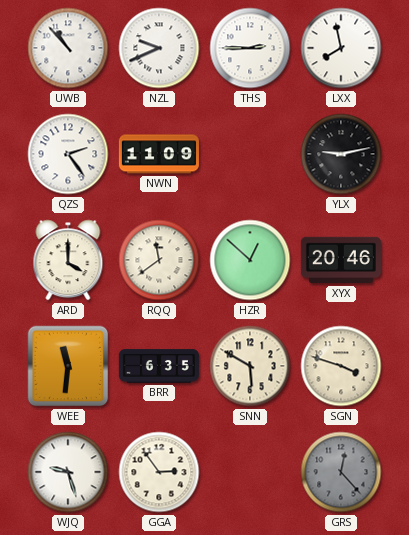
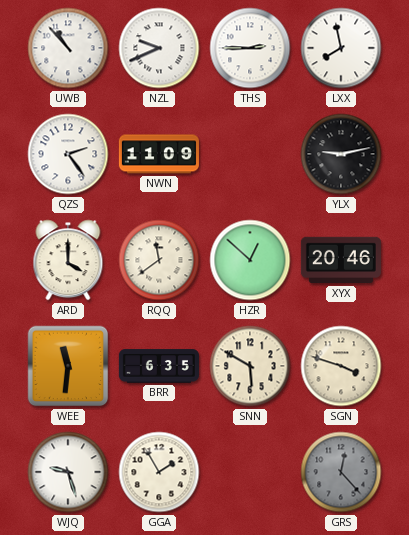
GGA: 2:54 -> 1:55 (159, 472)
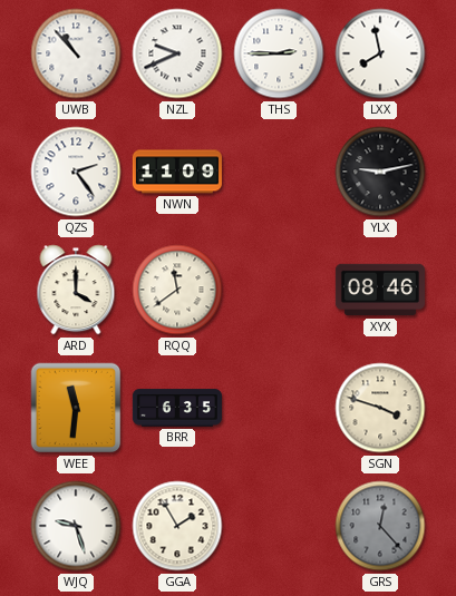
HZR: 12:52 -> none (250, 260)
XYX: 20:46 -> 08:46 (380, 290)
SNN: 5:50 -> none (250, 366)
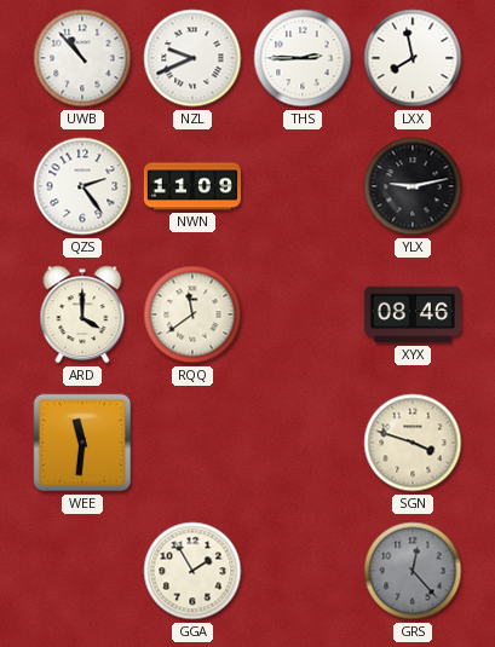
BRR: 6:35 -> none (177, 408)
WJQ: 9:27 -> none (76, 526)
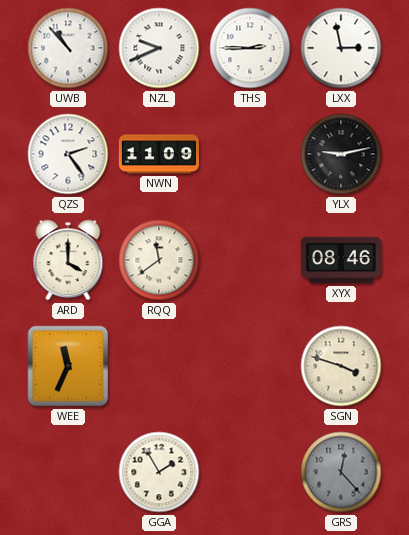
LXX: 7:58 -> 2:58 (341, 48)
WEE: 11:31 -> 11:34 (68, 366)
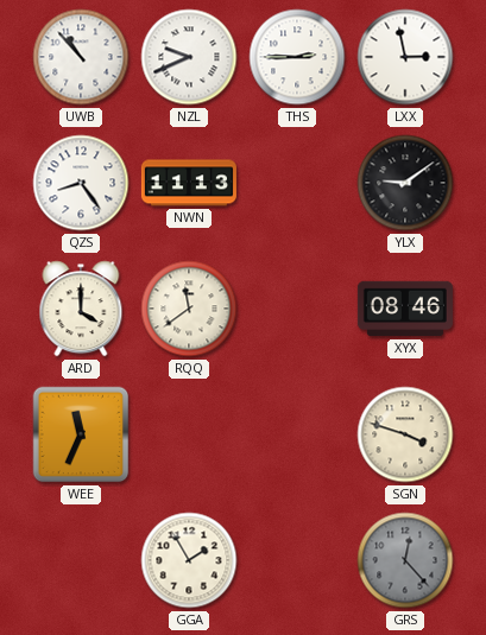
QZS: 2:24 -> 8:24 (81, 183)
NWN: 11:09 -> 11:13 (189, 183)
YLX: 9:13 -> 9:09 (405, 183)
